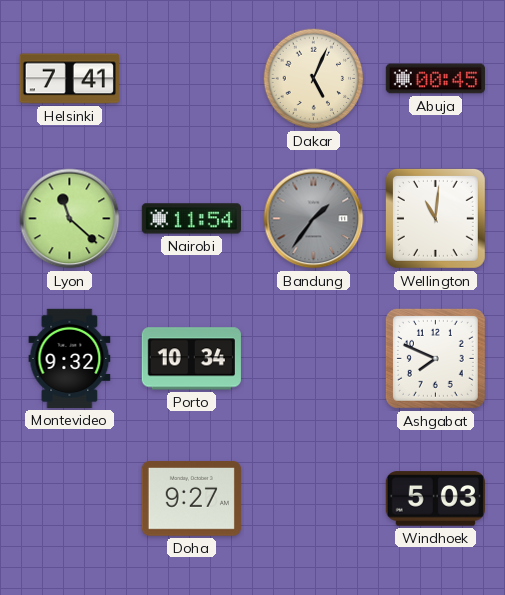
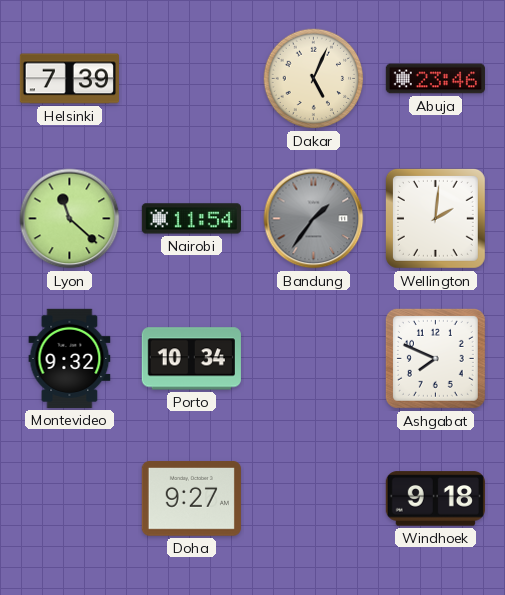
Helsinki: 7:41 -> 7:39 (69, 79)
Abuja: 00:45 -> 23:46 (435, 79)
Wellington: 11:01 -> 2:01 (435, 218)
Windhoek: 5:03 -> 9:18 (435, 499)
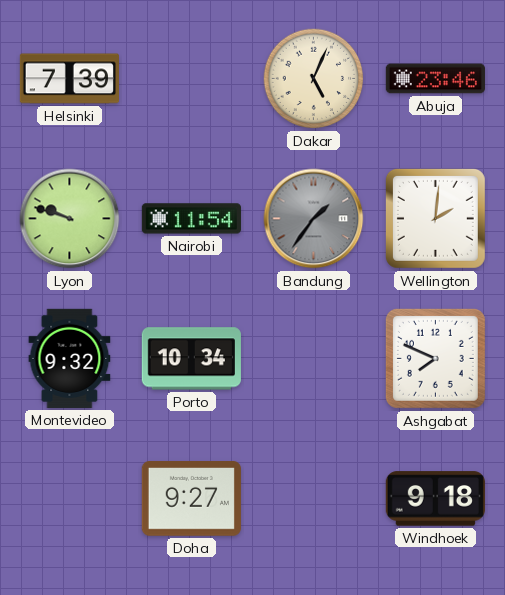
Lyon: 11:22 -> 9:48 (70, 219)
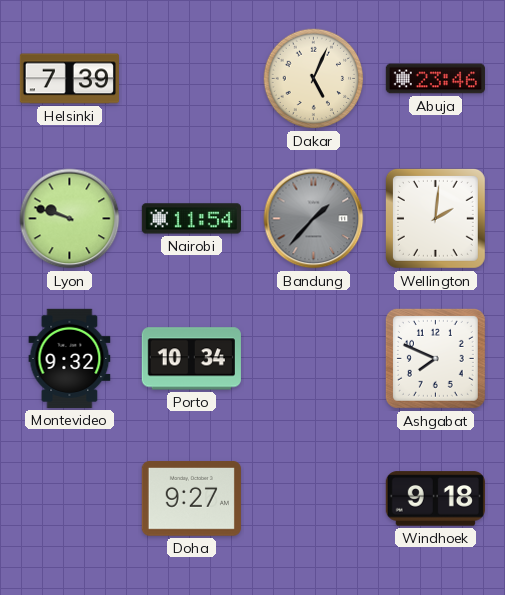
Bandung: 1:36 -> 1:37 (314, 219)
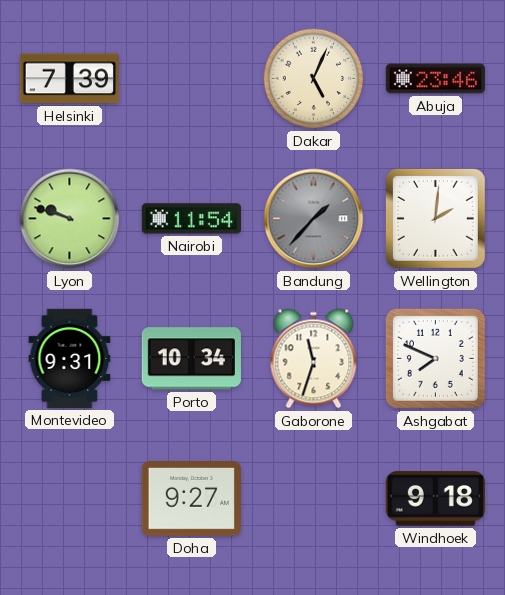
Montevideo: 9:32 -> 9:31 (70, 358)
Gaborone: none -> 11:33 (314, 359)
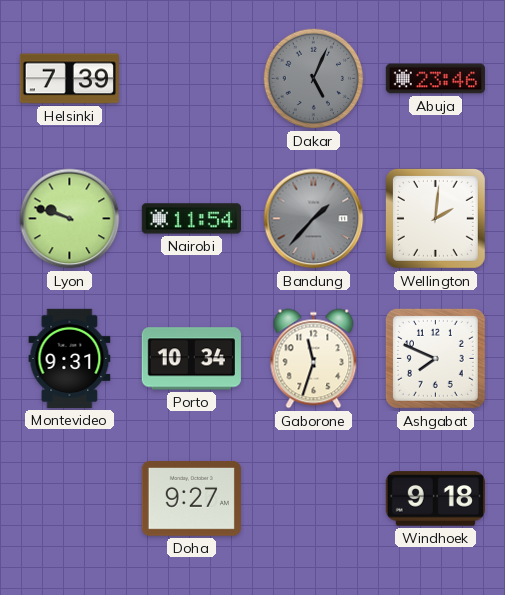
Dakar dial: cream -> grey (314, 79)
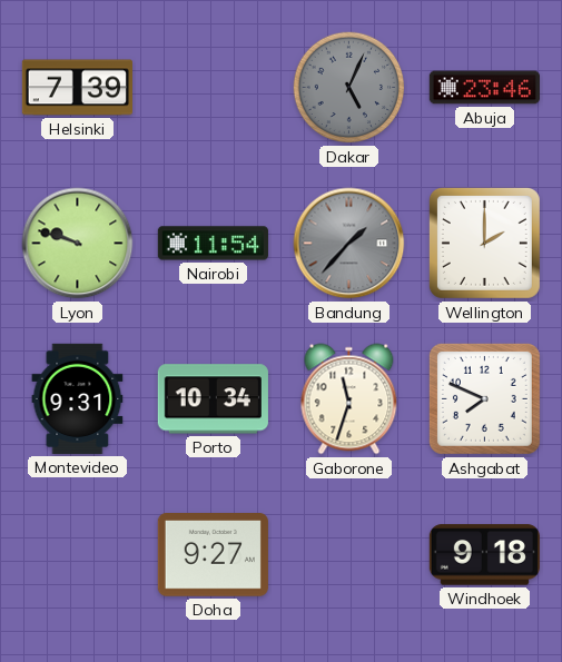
Wellington: 2:01 -> 2:00 (484, 243)
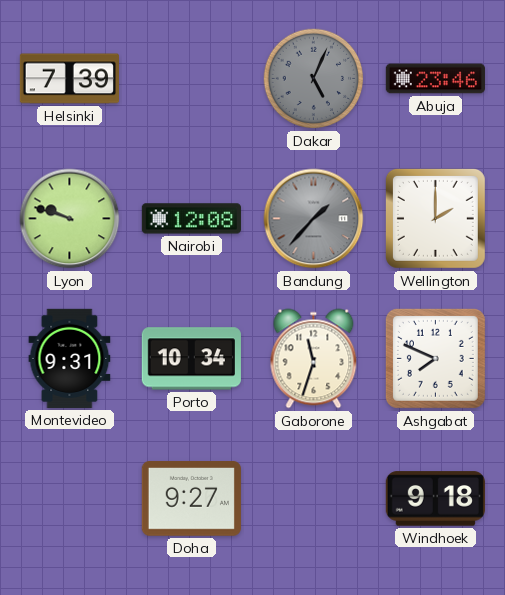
Nairobi: 11:54 -> 12:08 (191, 219)
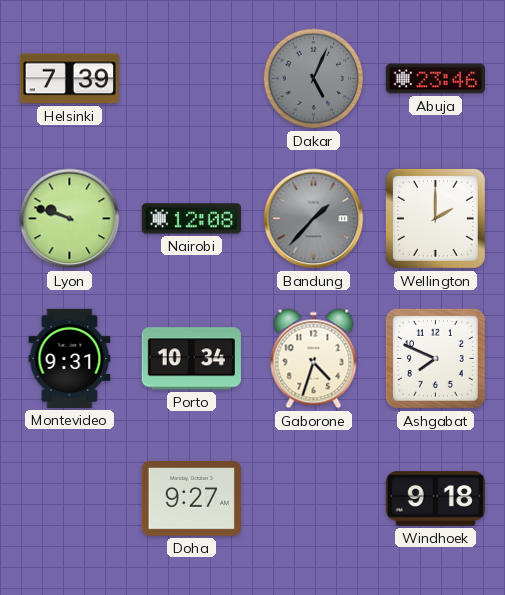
Gaborone: 11:33 -> 4:33 (314, 359)
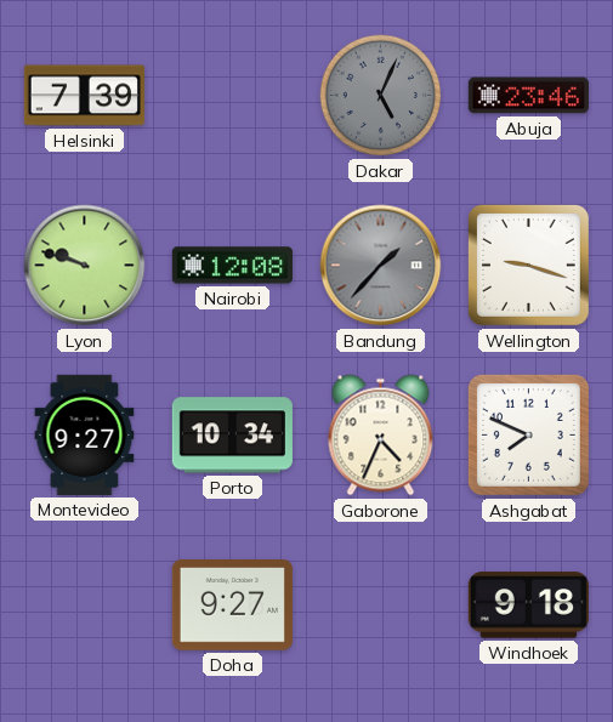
Wellington: 2:00 -> 9:18 (528, 265)
Montevideo: 9:31 -> 9:27 (85, 434)
Gaborone: 4:33 -> 4:34 (381, 436)
